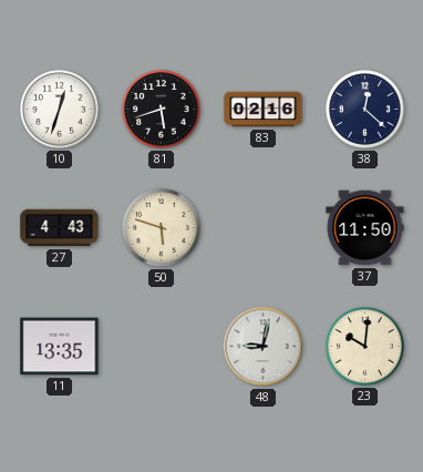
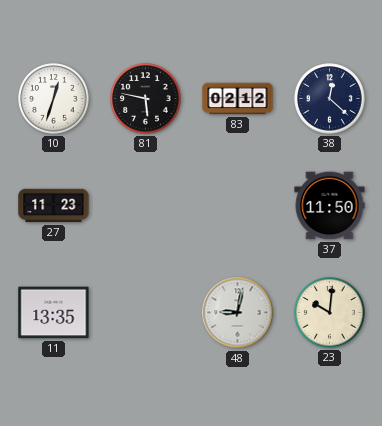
81: 5:42 -> 5:47 (146, 99)
83: 02:16 -> 02:12 (238, 99)
27: 4:43 -> 11:23 (54, 206)
50: 5:48 -> none (162, 228)
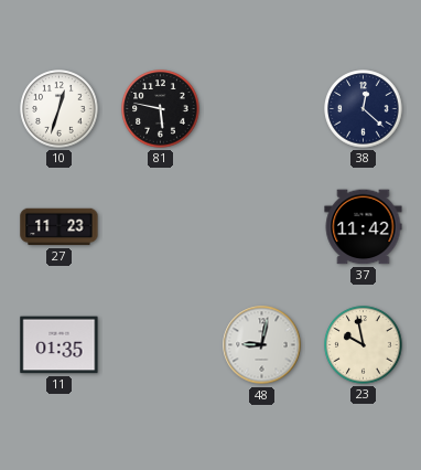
83: 02:12 -> none (238, 99)
37: 11:50 -> 11:42 (364, 227)
11: 13:35 -> 01:35 (60, 345)
23: 10:01 -> 9:58 (364, 345)
